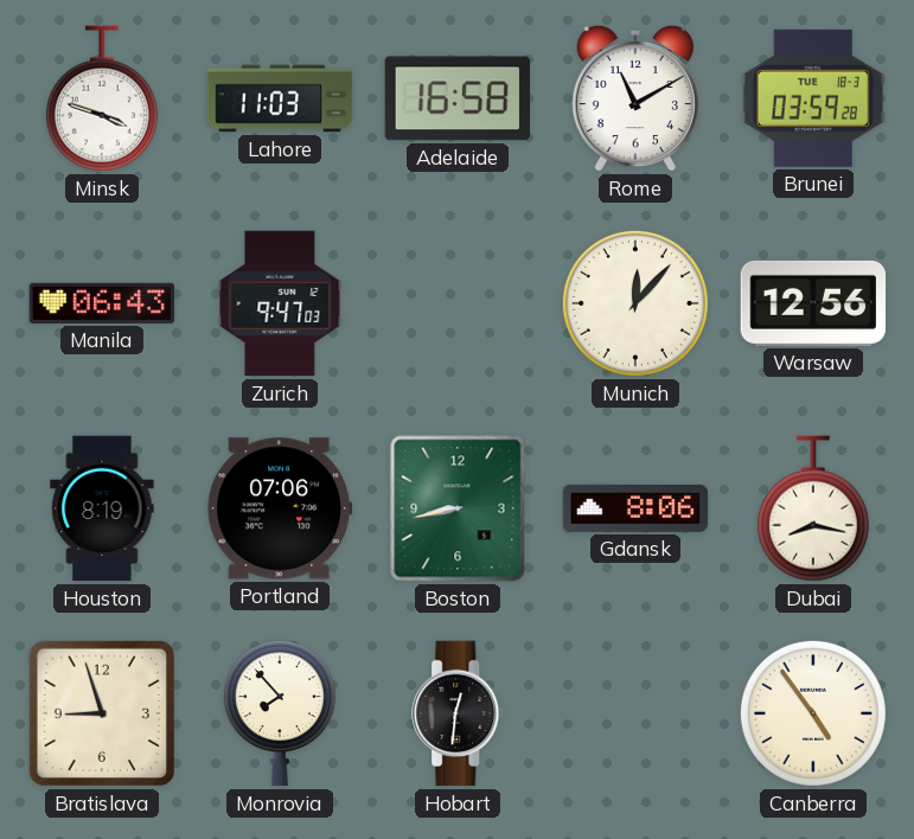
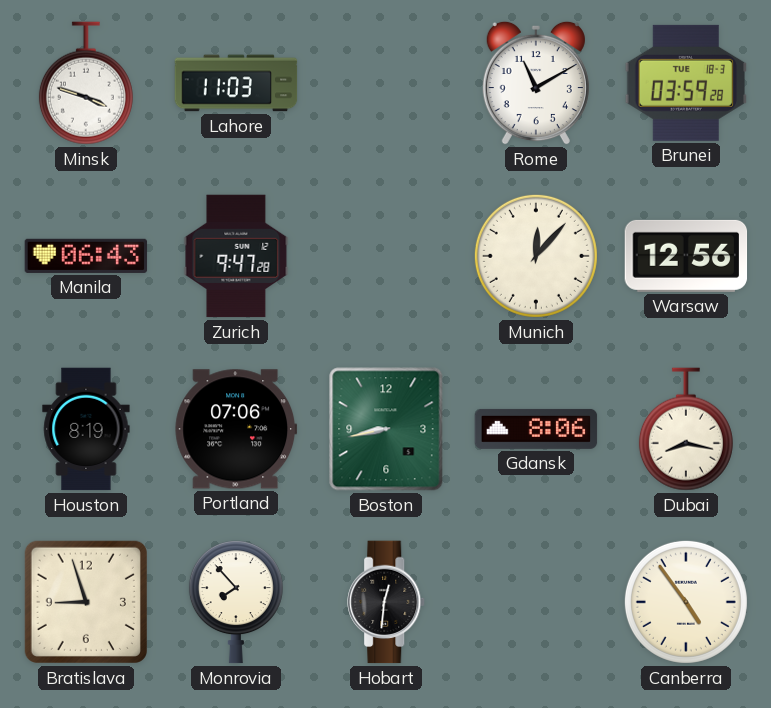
Adelaide: 16:58 -> none (456, 98)
Zurich: 9:47:03 -> 9:47:28 (236, 256)
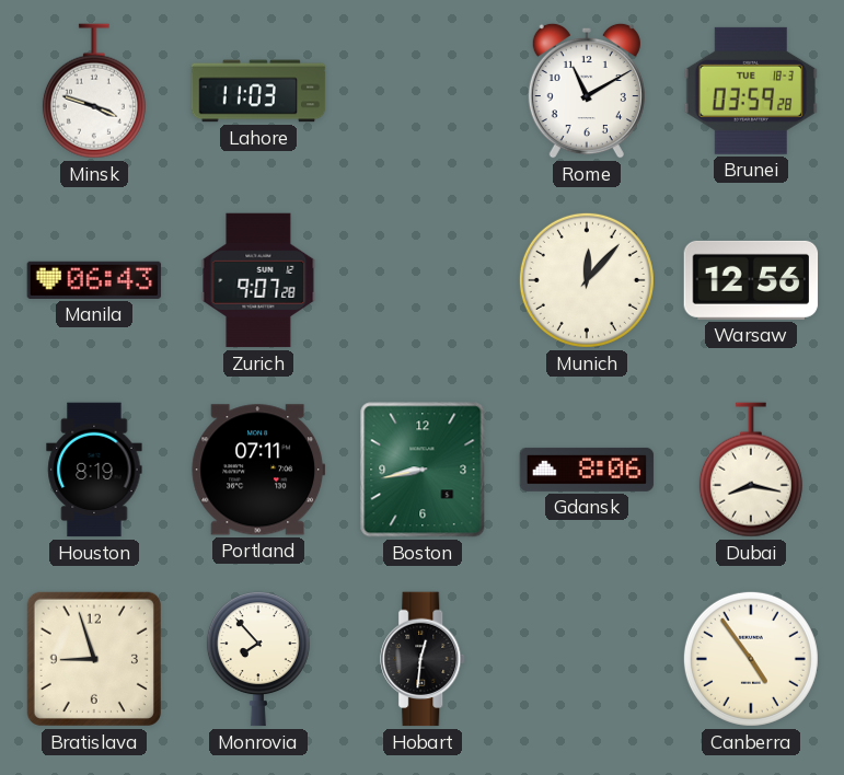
Zurich: 9:47 -> 9:07 (258, 280)
Portland: 07:06 -> 07:11 (258, 470)
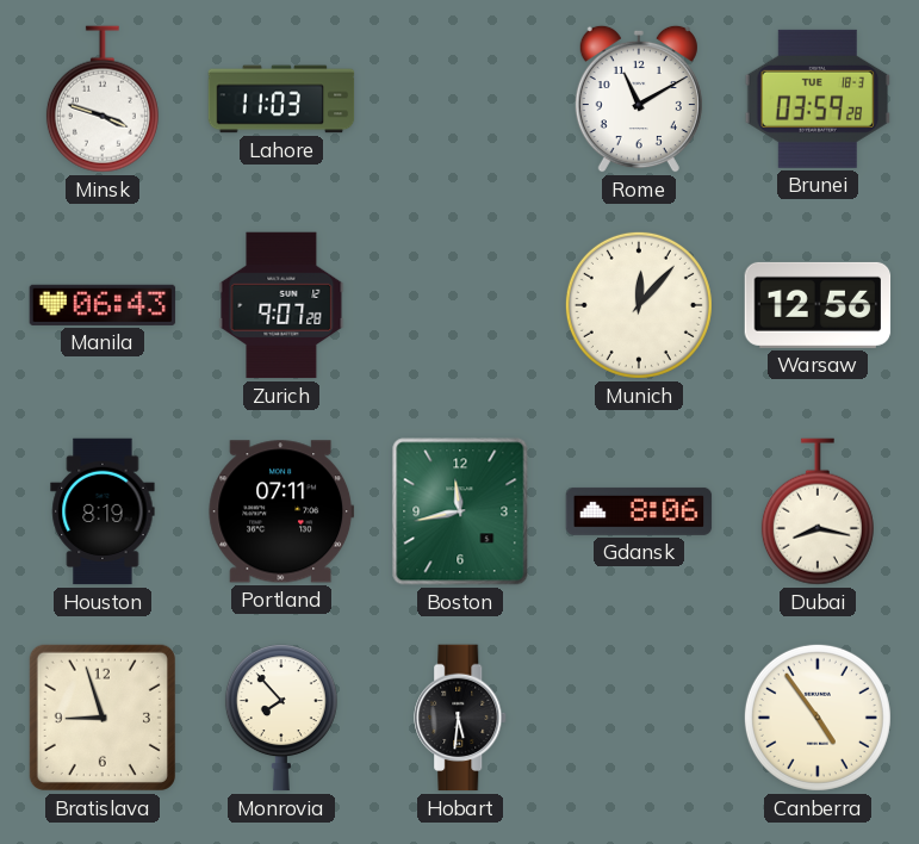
Boston: 8:43 -> 11:43 (460, 511)
Hobart: 12:31 -> 5:31 (461, 718)
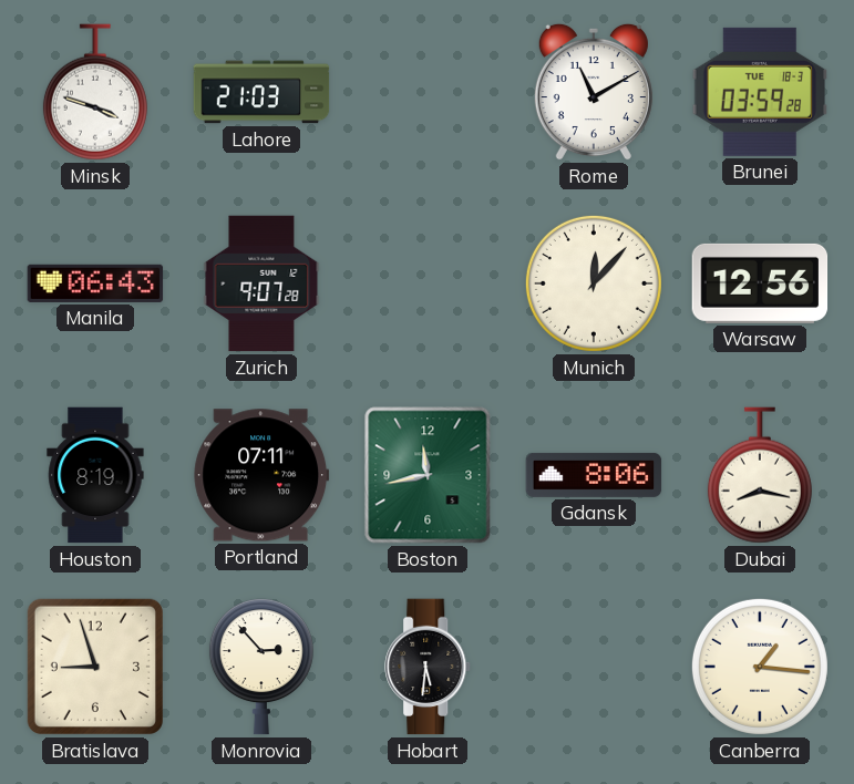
Lahore: 11:03 -> 21:03 (261, 92)
Monrovia: 7:53 -> 2:53 (261, 667)
Canberra: 4:54 -> 1:16 (760, 667)
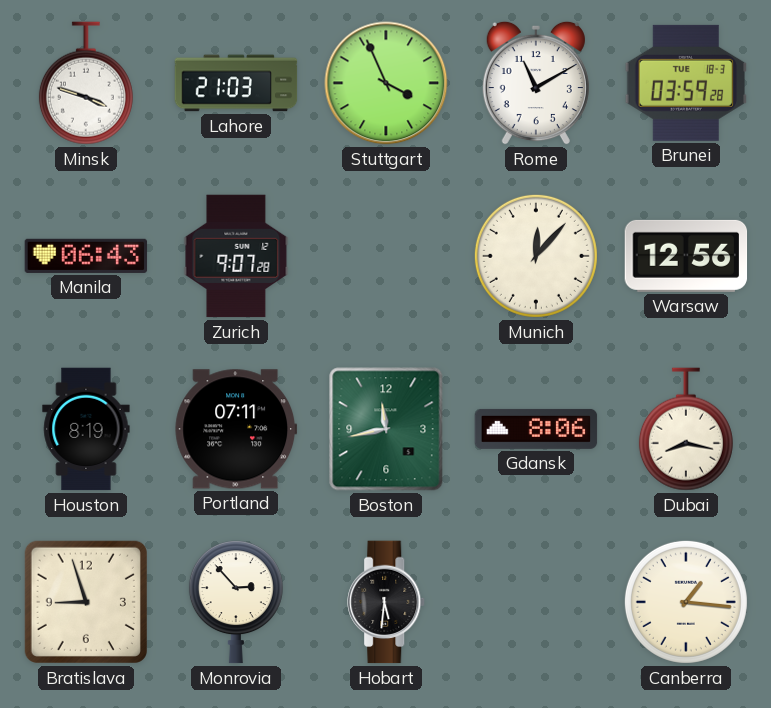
Stuttgart: none -> 3:56 (386, 83)
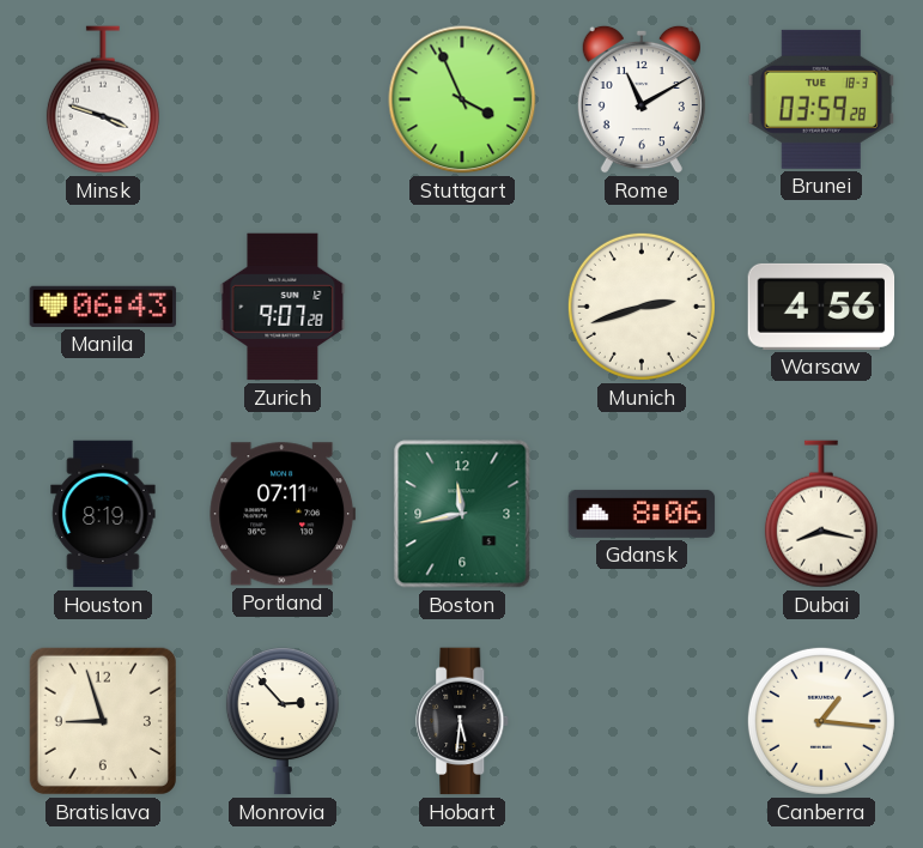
Lahore: 21:03 -> none (236, 83)
Munich: 12:07 -> 2:42 (642, 307)
Warsaw: 12:56 -> 4:56 (821, 307)
